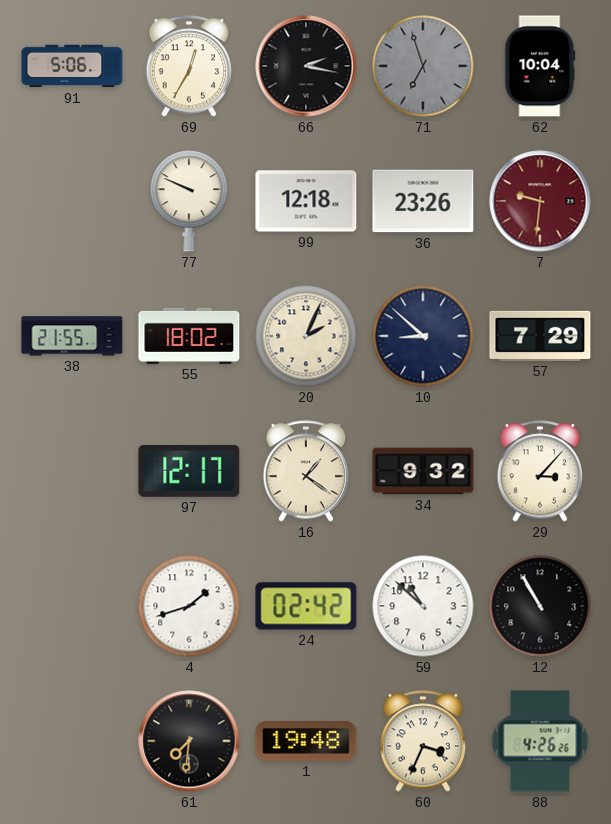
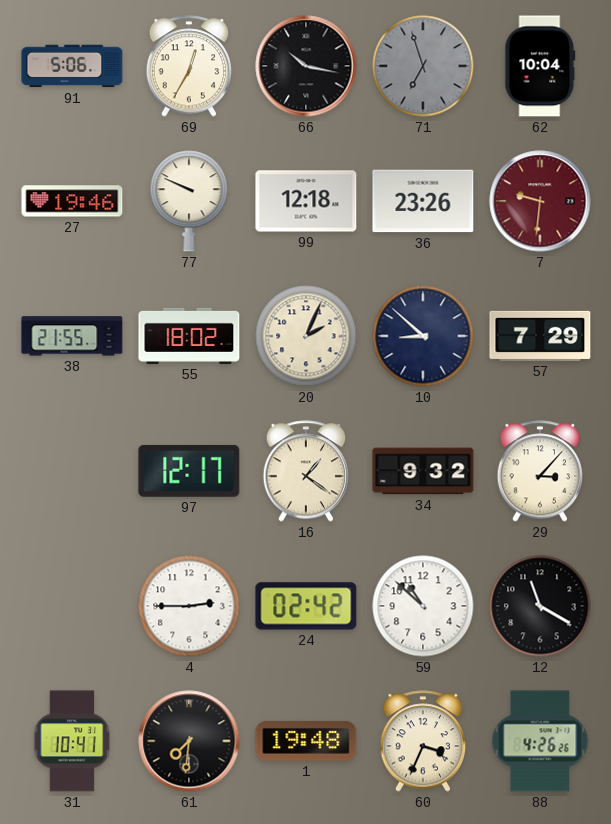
66: 2:17 -> 10:17 (306, 66)
27: none -> 19:46 (72, 201)
4: 1:42 -> 2:45 (189, 606)
12: 10:55 -> 11:20 (540, 606)
31: none -> 10:41 (72, 741)
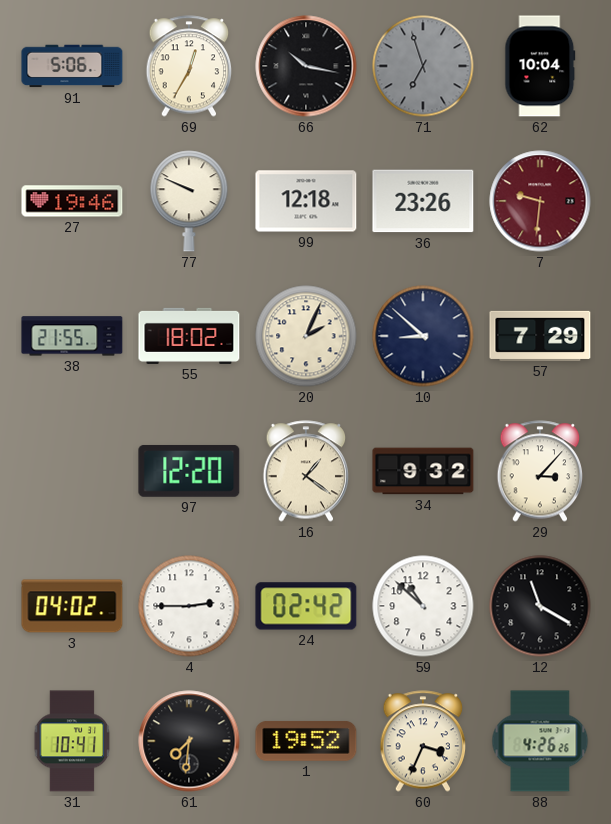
97: 12:17 -> 12:20 (189, 471)
3: none -> 04:02 (72, 606)
1: 19:48 -> 19:52 (306, 741)
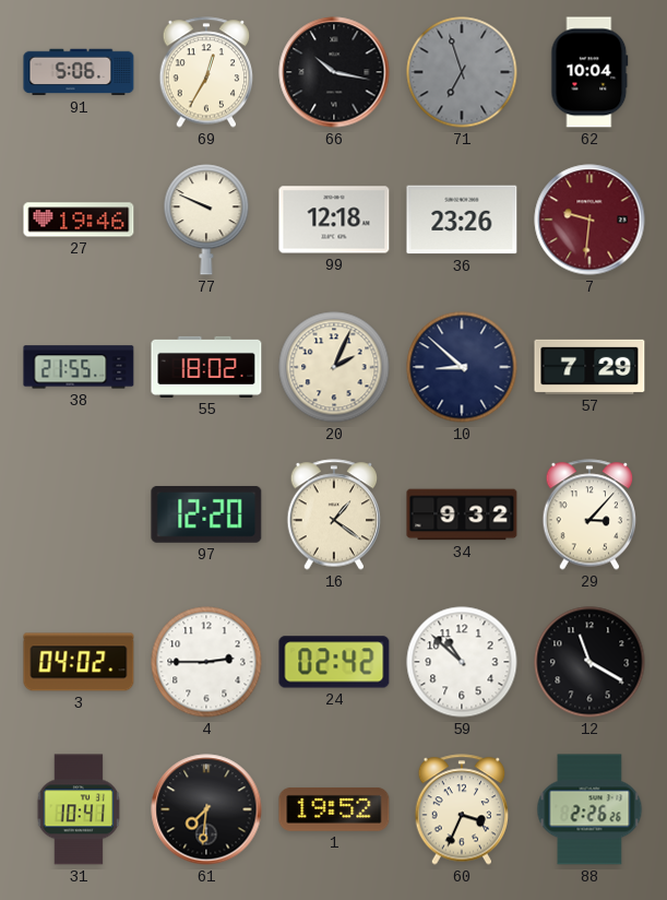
88: 4:26 -> 2:26 (589, 809)
